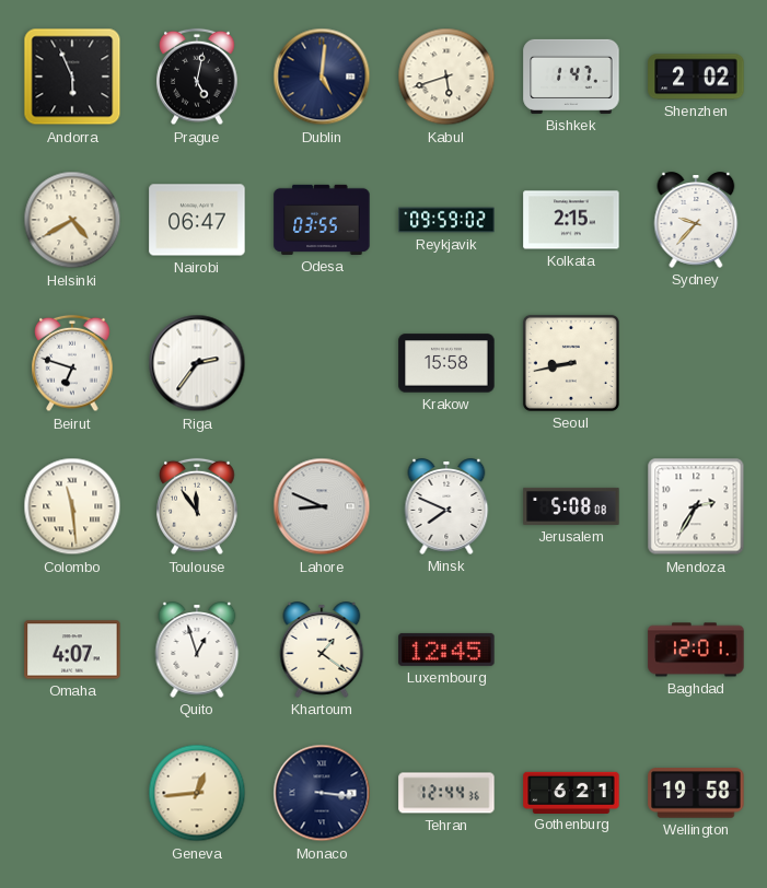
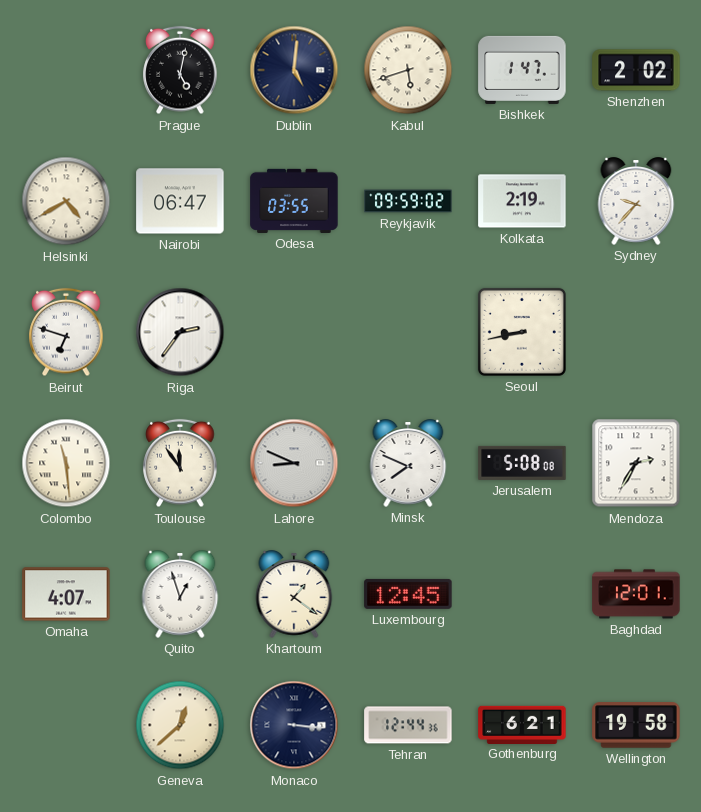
Andorra: 5:56 -> none (72, 77)
Kolkata: 2:15 -> 2:19 (522, 201)
Krakow: 15:58 -> none (446, 363)
Geneva: 12:44 -> 12:38 (180, 725)
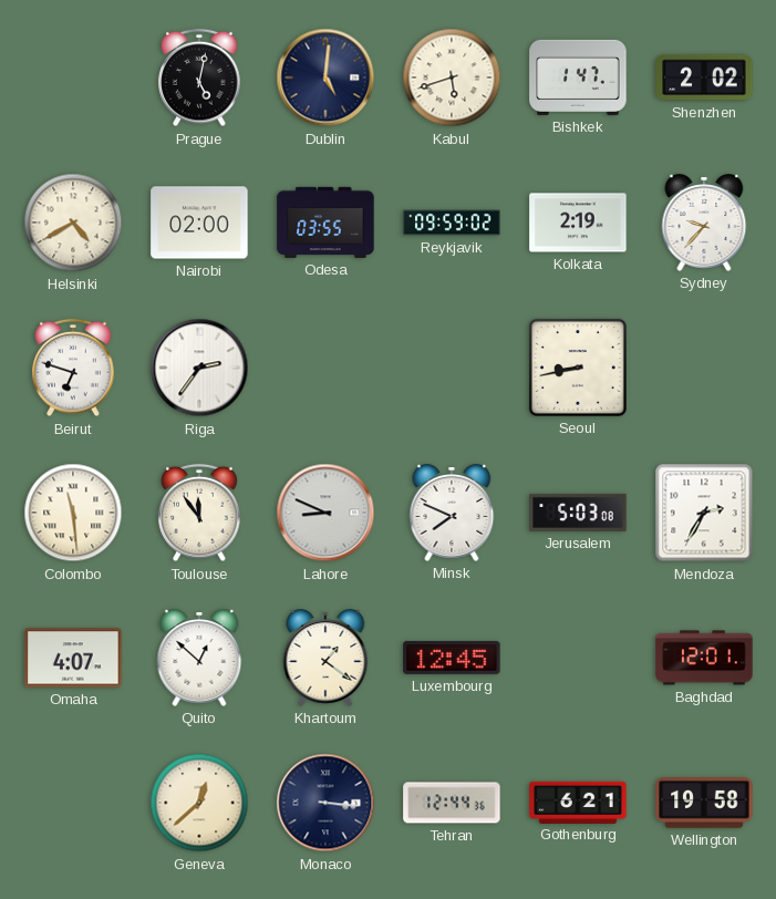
Nairobi: 06:47 -> 02:00 (199, 223)
Jerusalem: 5:08 -> 5:03 (578, 513)
Quito: 12:57 -> 12:52 (199, 658)
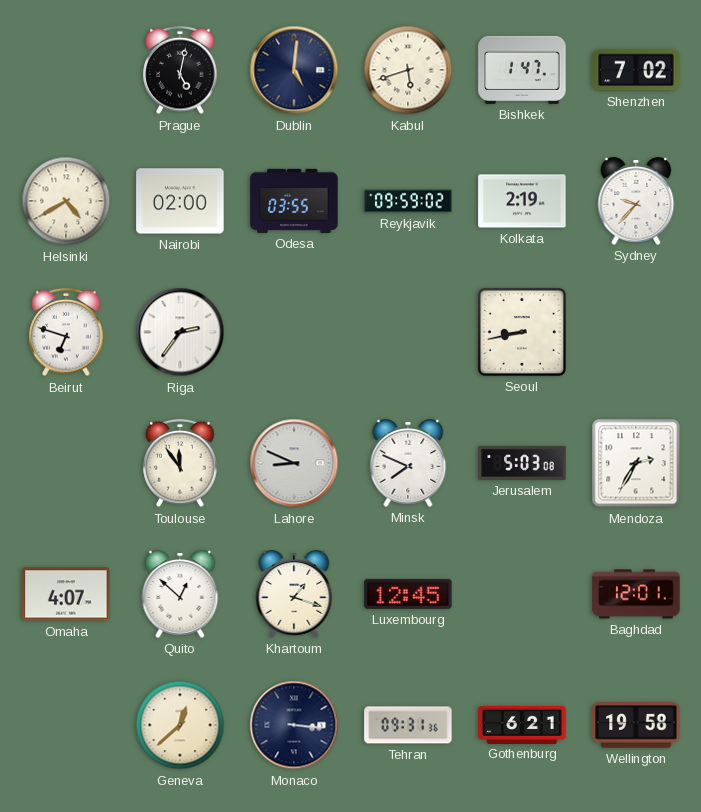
Shenzhen: 2:02 -> 7:02 (636, 70)
Colombo: 11:29 -> none (73, 513)
Khartoum: 1:21 -> 1:18 (294, 594)
Tehran: 12:44 -> 09:31 (408, 725)
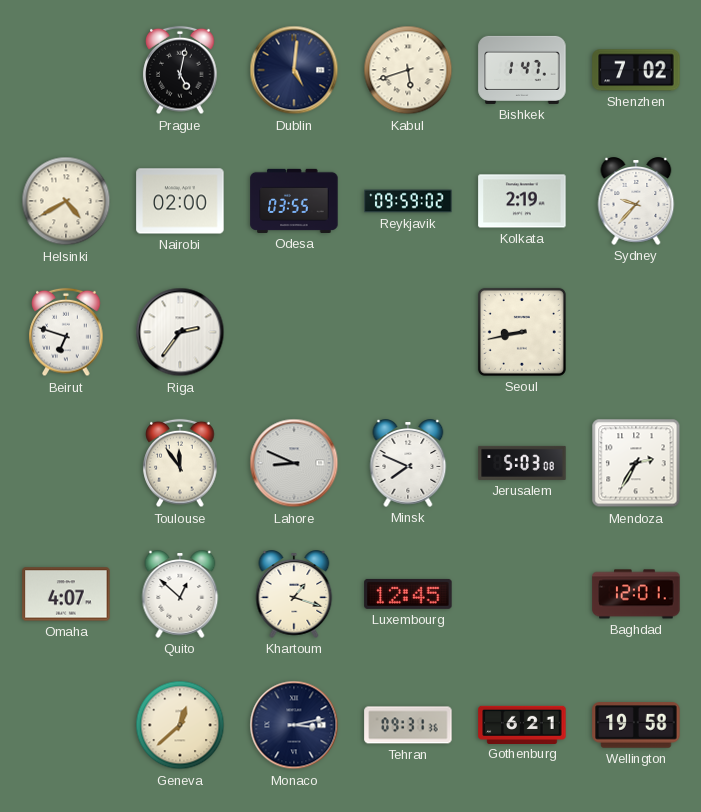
Monaco: 3:16 -> 3:13 (294, 725)
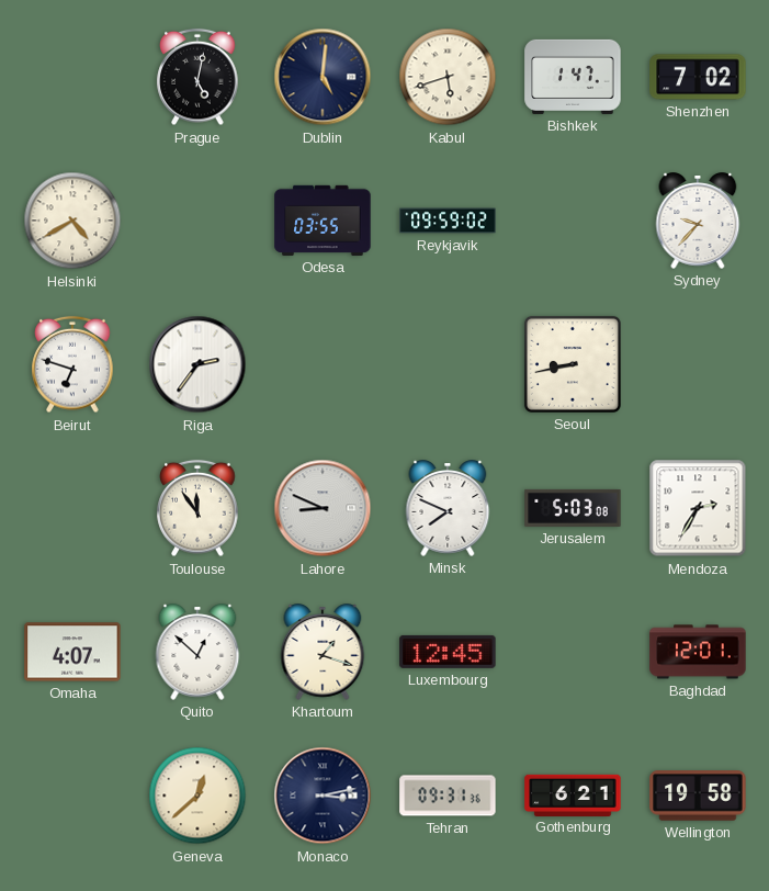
Nairobi: 02:00 -> none (180, 201)
Kolkata: 2:19 -> none (522, 201)
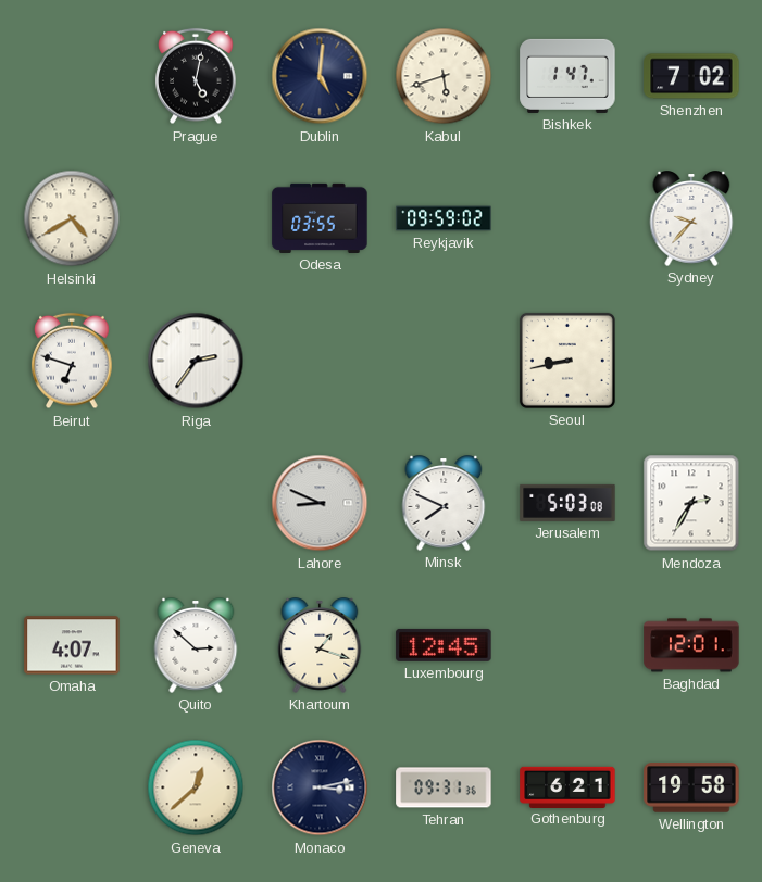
Toulouse: 11:54 -> none (197, 508)
Quito: 12:52 -> 2:52 (196, 645)
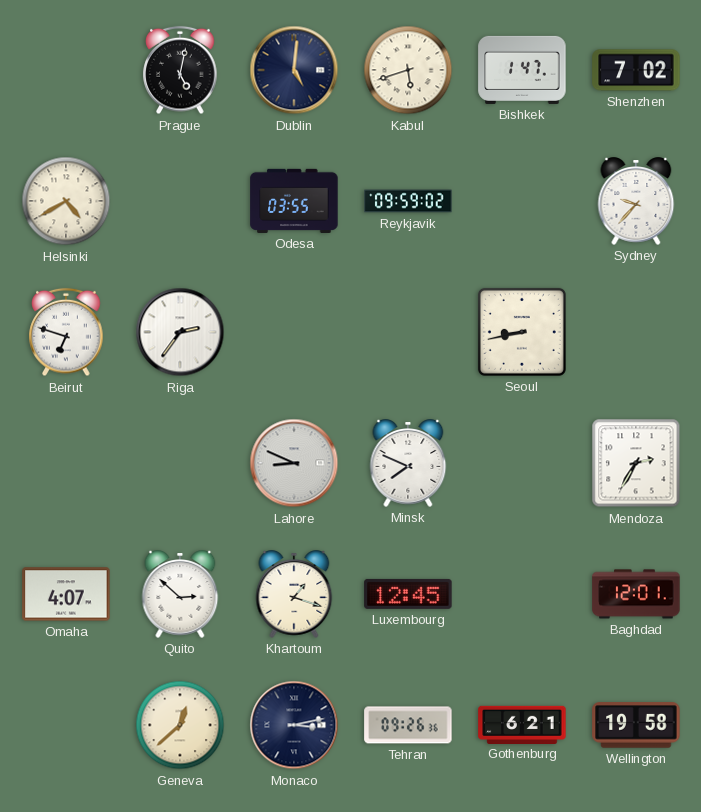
Jerusalem: 5:03 -> none (567, 503)
Tehran: 09:31 -> 09:26 (408, 725)
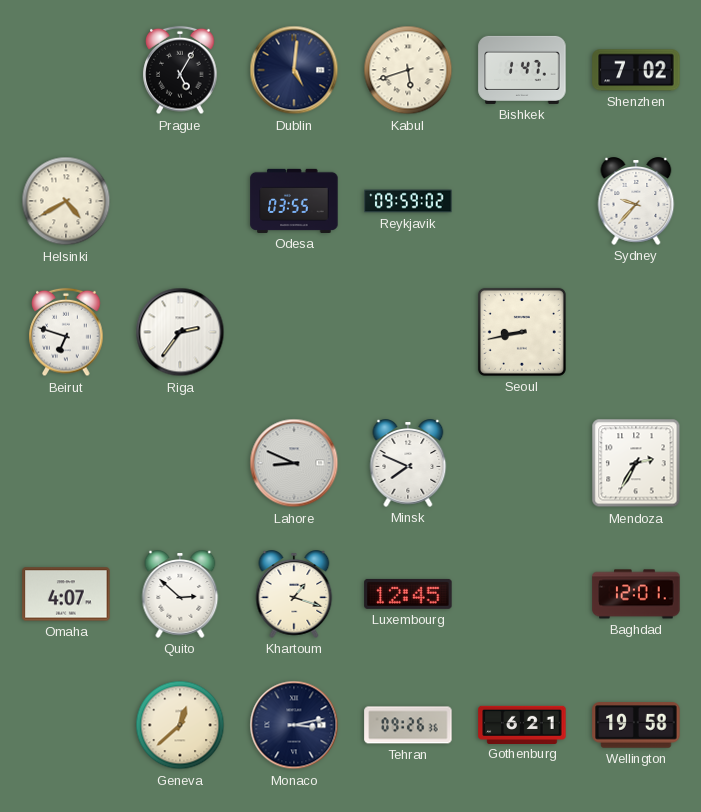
Prague: 5:02 -> 5:05 (180, 70)
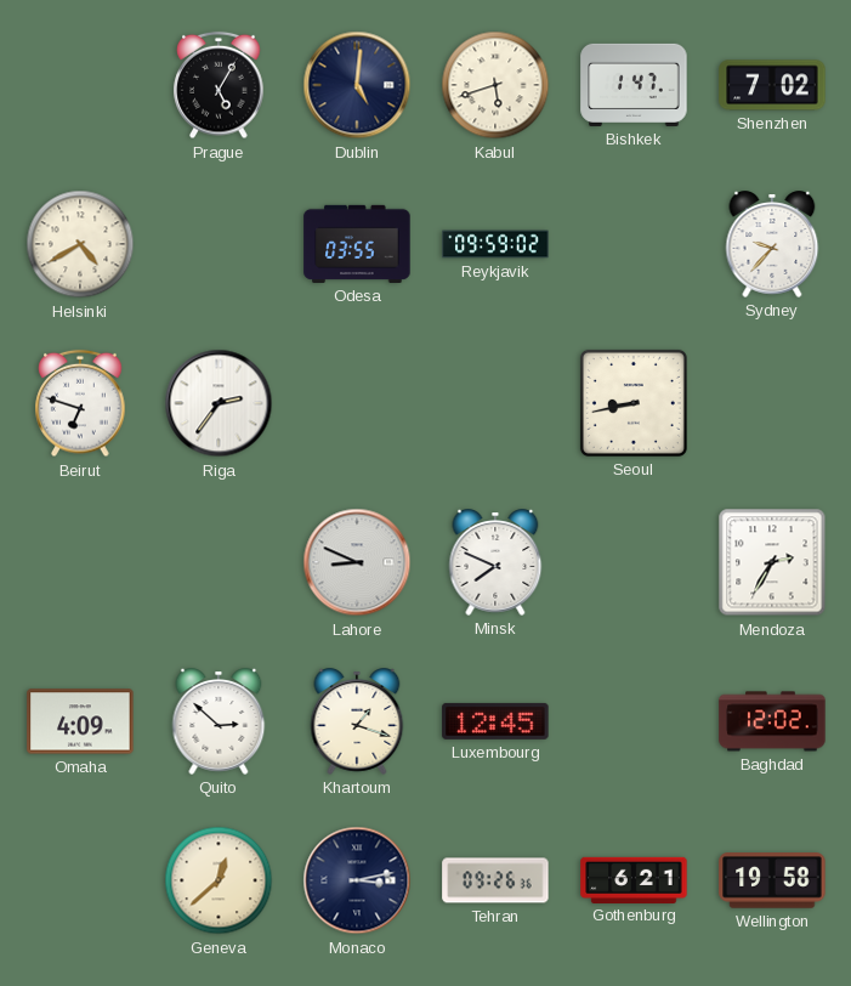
Omaha: 4:07 -> 4:09 (80, 721)
Baghdad: 12:01 -> 12:02 (772, 721)
